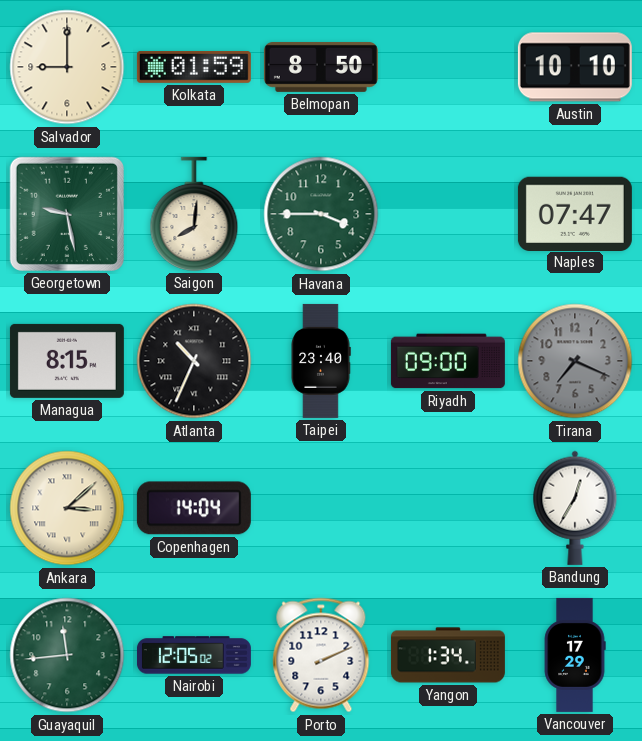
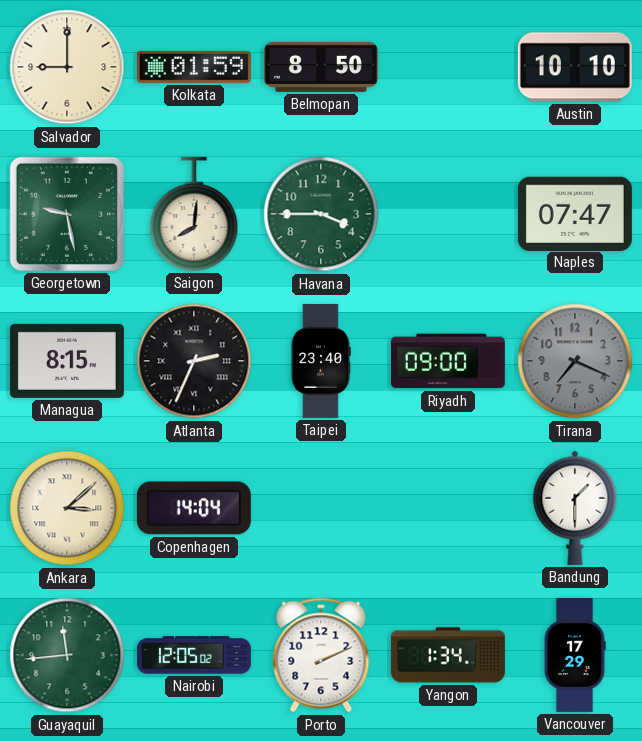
Atlanta: 10:34 -> 2:34 (194, 361)
Bandung: 12:35 -> 1:30 (575, 508)
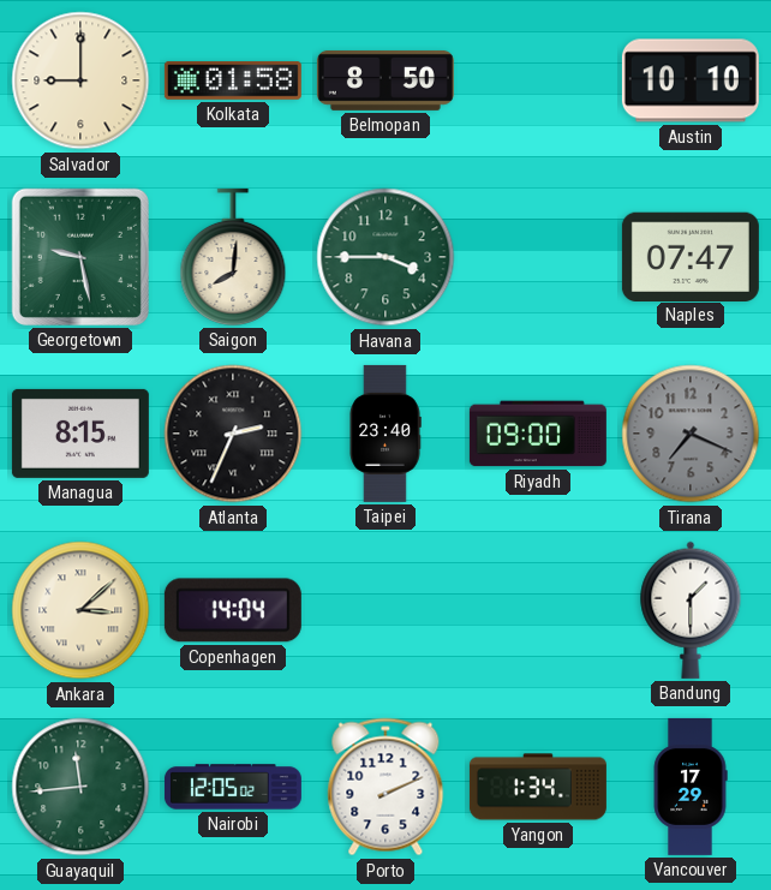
Kolkata: 01:59 -> 01:58 (233, 80)
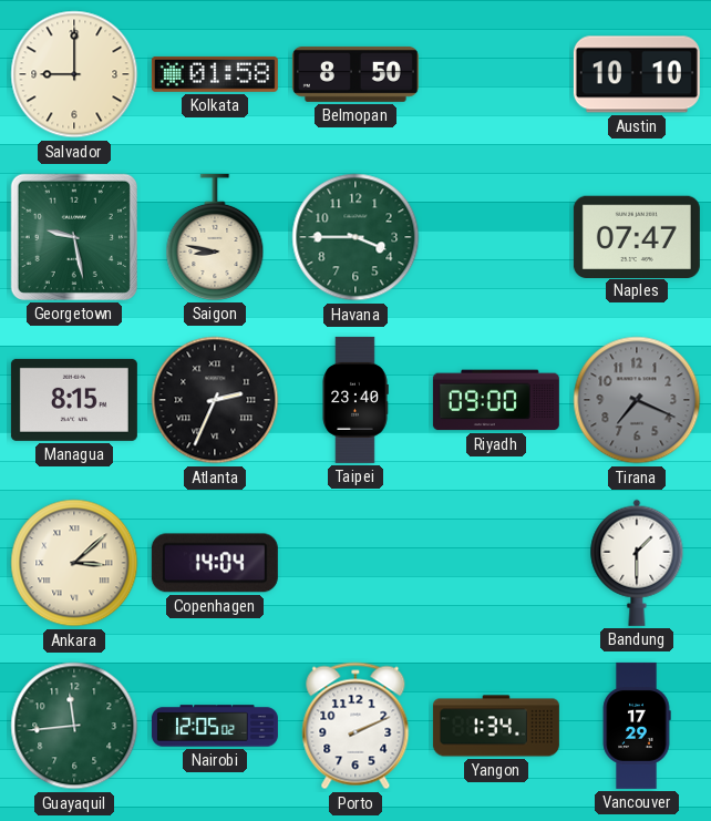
Saigon: 8:01 -> 8:47 (215, 237)
